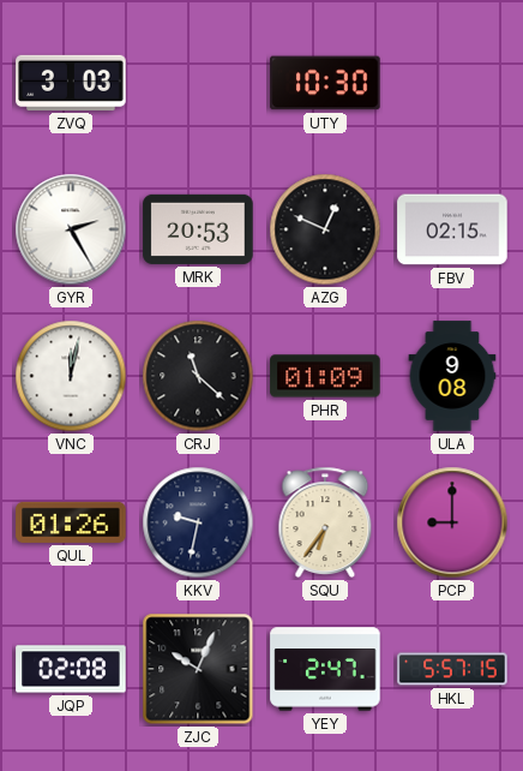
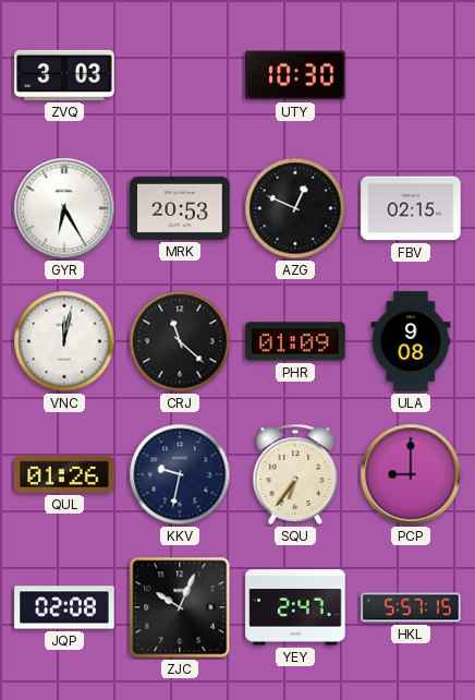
GYR: 2:25 -> 6:25 (64, 208)
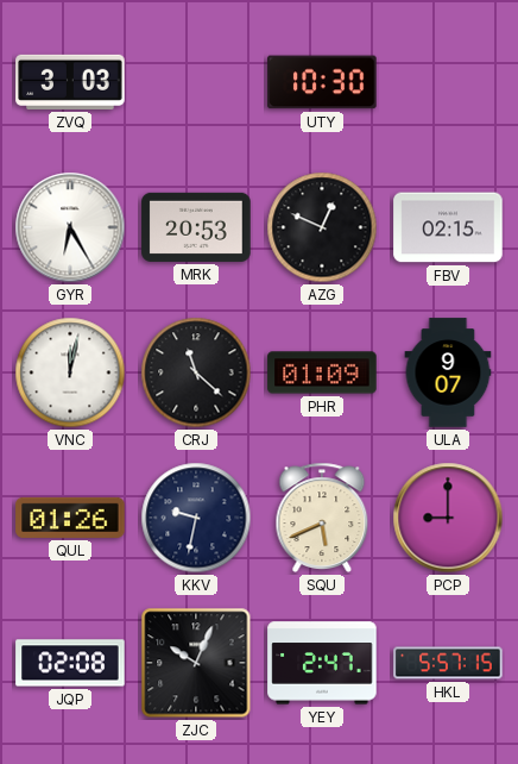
ULA: 9:08 -> 9:07 (448, 372)
SQU: 6:36 -> 5:41 (322, 518)
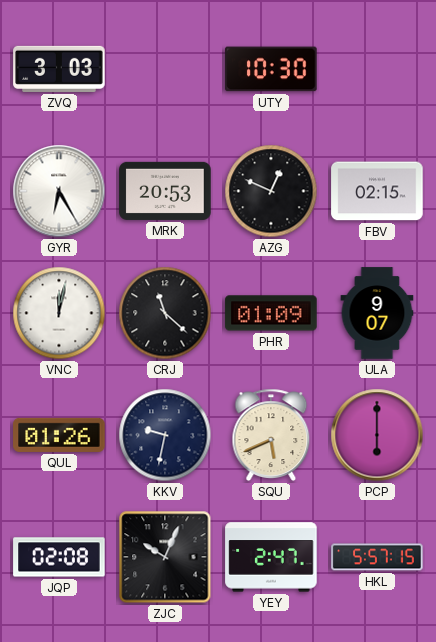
PCP: 9:00 -> 6:00 (377, 435)
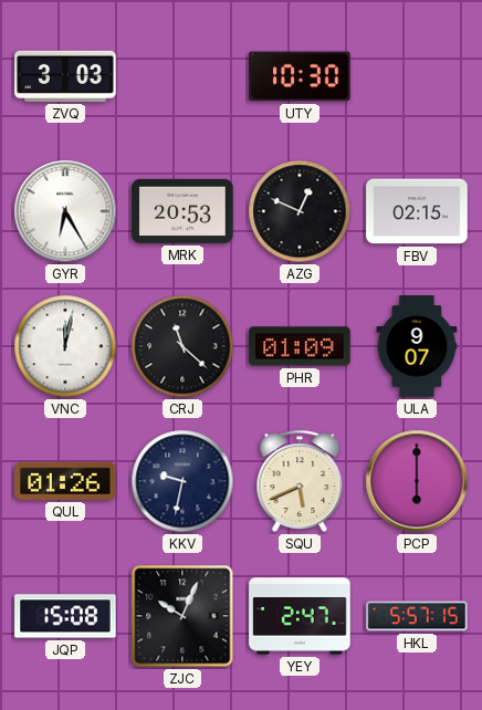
JQP: 02:08 -> 15:08 (65, 616)
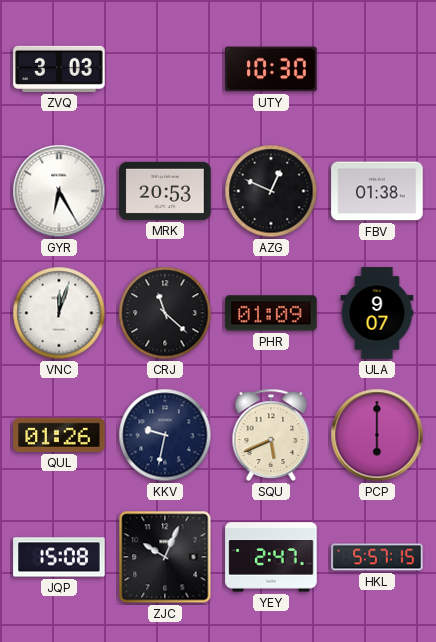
FBV: 02:15 -> 01:38 (377, 191)
VNC: 12:02 -> 12:03 (59, 313)
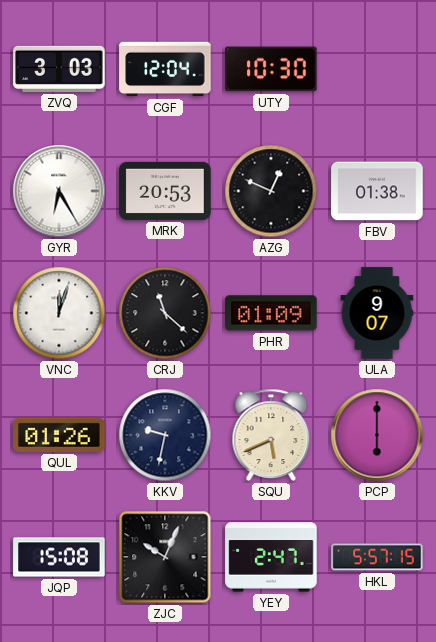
CGF: none -> 12:04 (165, 69)
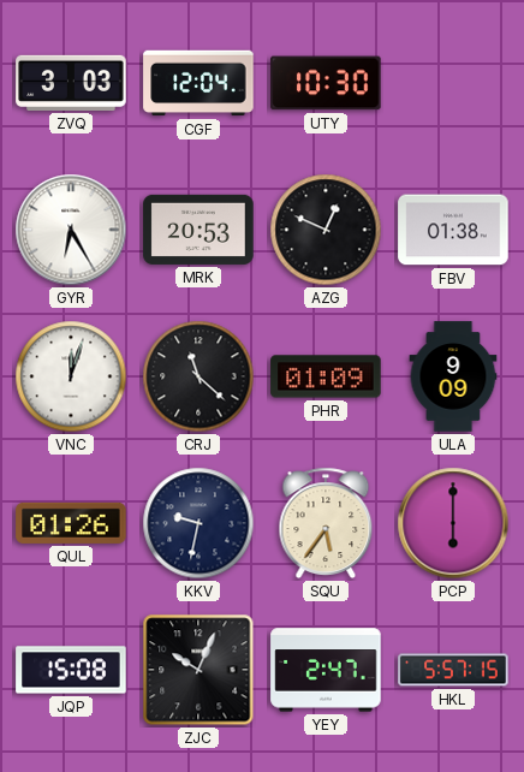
ULA: 9:07 -> 9:09 (453, 376)
SQU: 5:41 -> 5:36 (326, 523)
